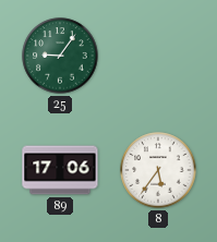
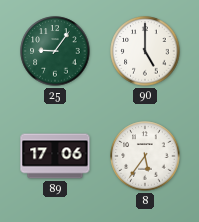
90: none -> 5:00 (145, 51)
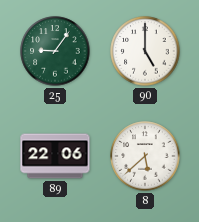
89: 17:06 -> 22:06 (55, 156)
8: 5:36 -> 5:38 (145, 156)
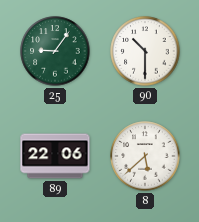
90: 5:00 -> 10:30 (145, 51)
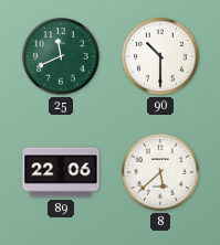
25: 9:06 -> 11:41 (61, 56)
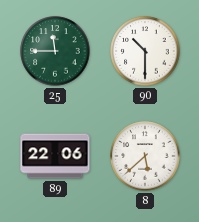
25: 11:41 -> 11:45 (55, 51)
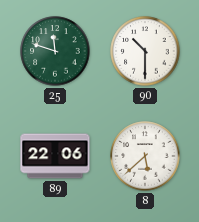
25: 11:45 -> 11:48 (55, 51)
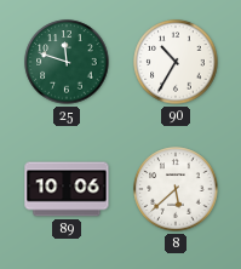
90: 10:30 -> 10:35 (176, 62)
89: 22:06 -> 10:06 (67, 189)
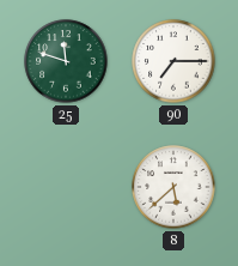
90: 10:35 -> 7:15 (173, 61)
89: 10:06 -> none (67, 189)
